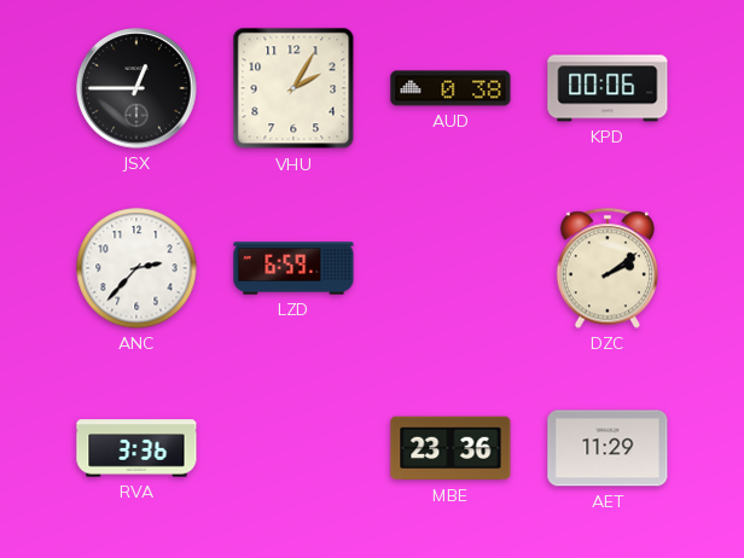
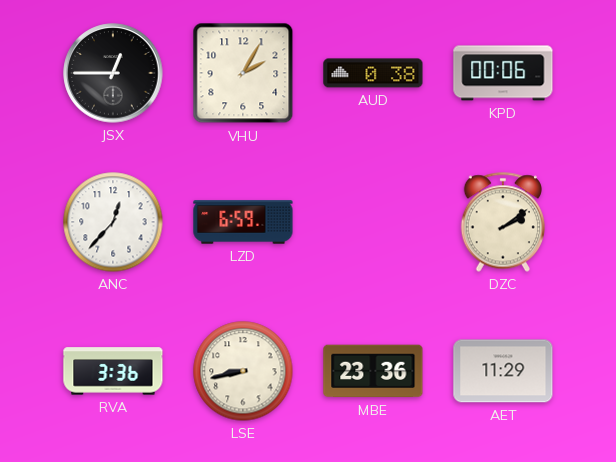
ANC: 2:37 -> 12:37 (113, 222)
LSE: none -> 8:43 (243, 371)
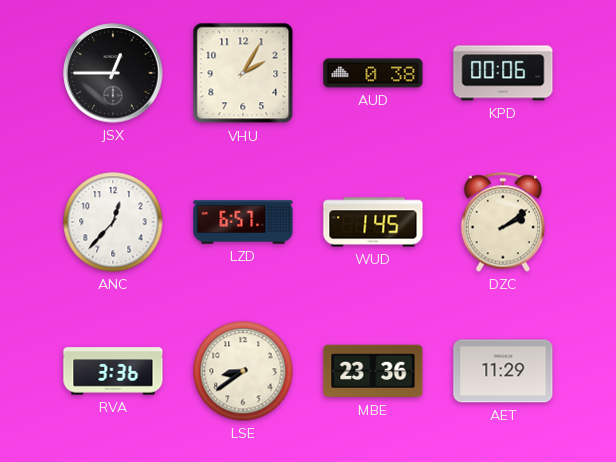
LZD: 6:59 -> 6:57 (243, 222)
WUD: none -> 1:45 (373, 222)
LSE: 8:43 -> 8:39 (243, 371)
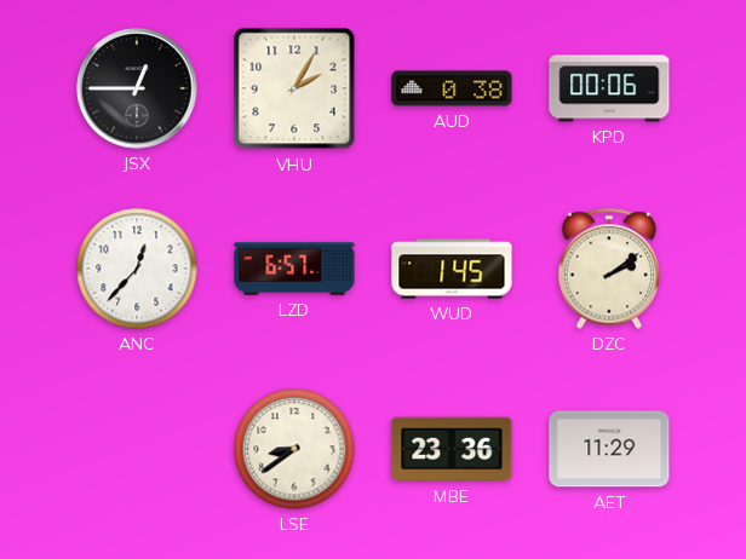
RVA: 3:36 -> none (113, 371)
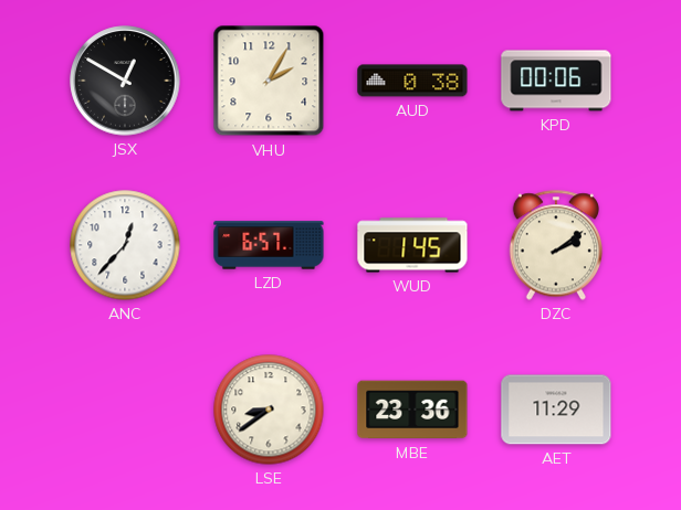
JSX: 12:45 -> 12:50 (125, 81)
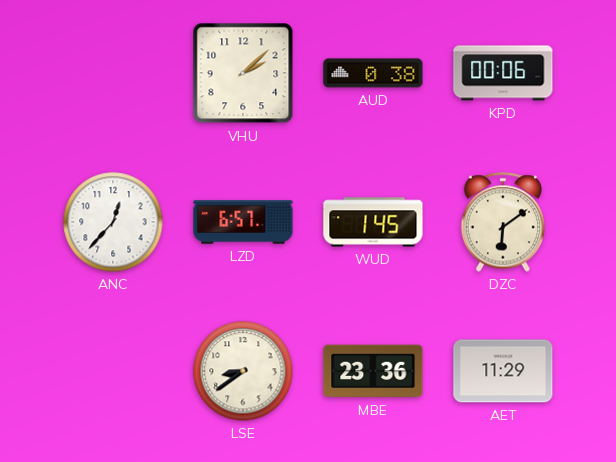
JSX: 12:50 -> none (125, 81)
VHU: 2:05 -> 2:08 (243, 73)
DZC: 2:09 -> 6:09 (502, 222)
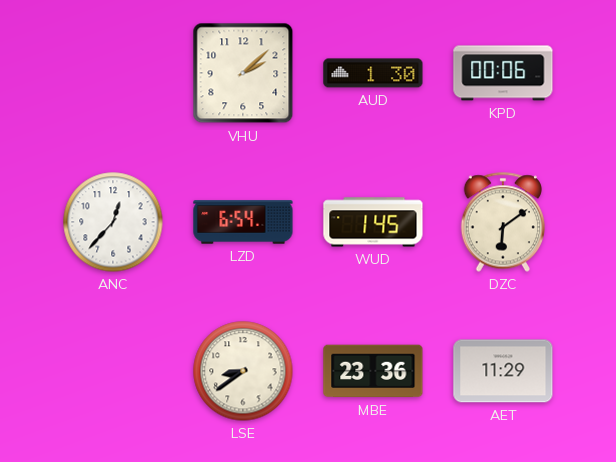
AUD: 0:38 -> 1:30 (373, 73)
LZD: 6:57 -> 6:54 (243, 222)
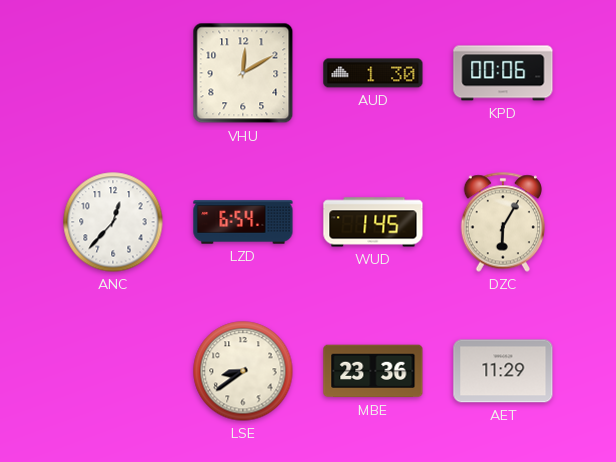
VHU: 2:08 -> 12:10 (243, 73)
DZC: 6:09 -> 6:05 (502, 222)
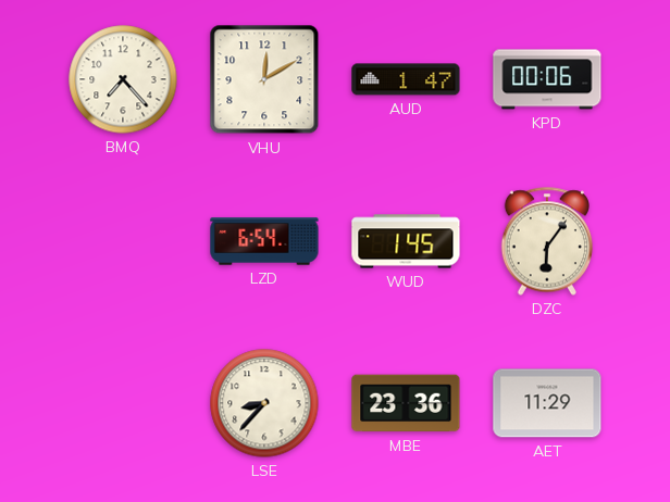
BMQ: none -> 7:23 (123, 79)
AUD: 1:30 -> 1:47 (406, 79)
ANC: 12:37 -> none (113, 222)
DZC: 6:05 -> 6:06 (546, 241)
LSE: 8:39 -> 8:37 (264, 403)
